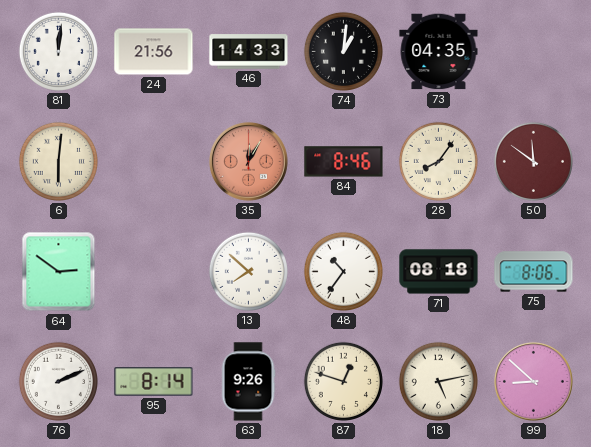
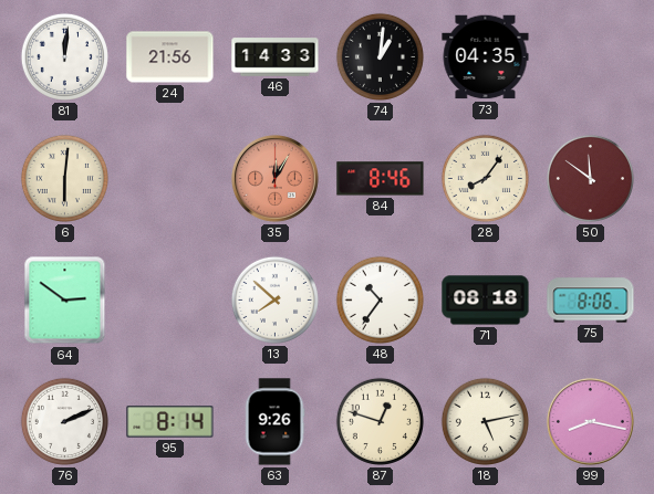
99: 8:52 -> 8:17 (590, 421)
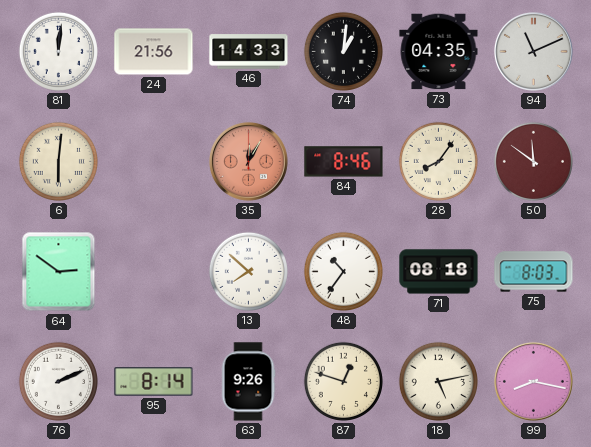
94: none -> 11:11 (533, 51)
75: 8:06 -> 8:03 (534, 272)
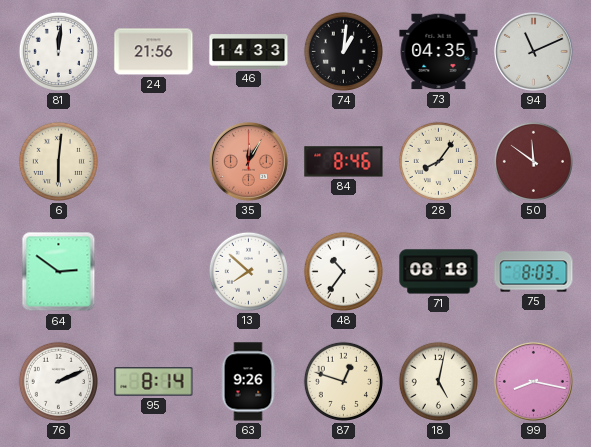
18: 5:13 -> 5:02 (438, 381)
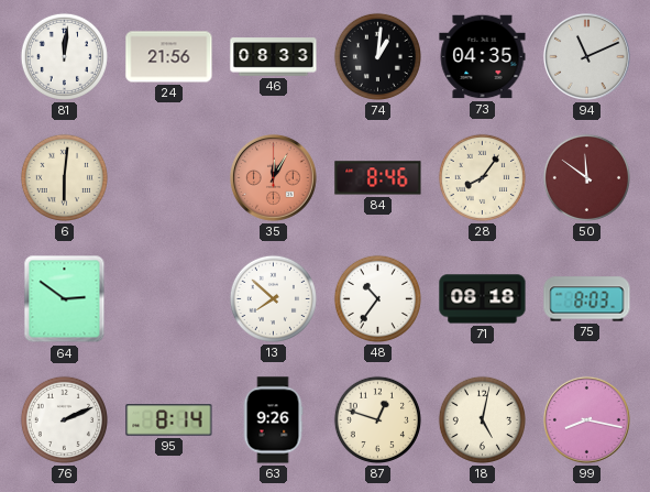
46: 14:33 -> 08:33 (274, 57)
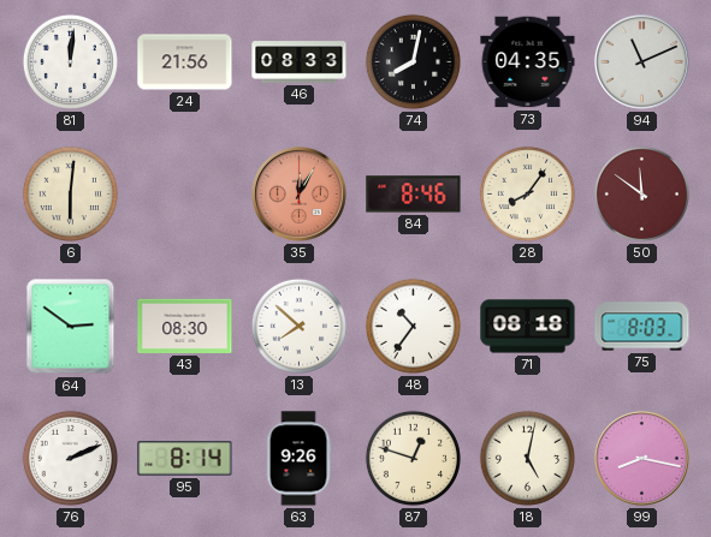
74: 1:01 -> 8:02 (413, 61)
43: none -> 08:30 (185, 326)
